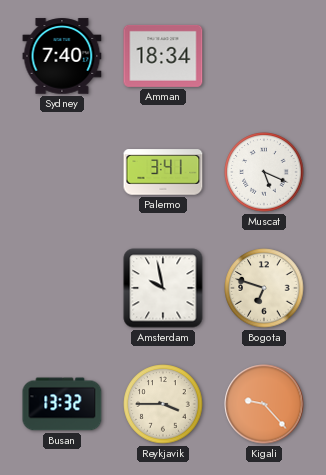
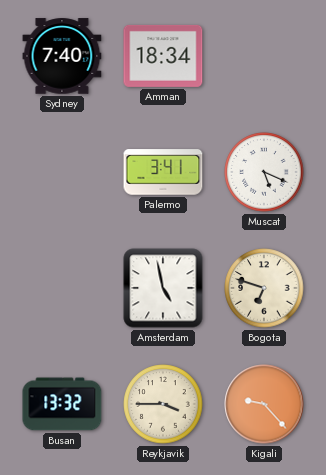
Amsterdam: 9:58 -> 4:58 (163, 288)
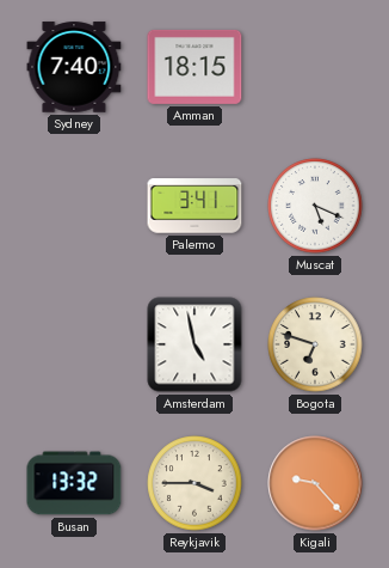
Amman: 18:34 -> 18:15 (194, 67)
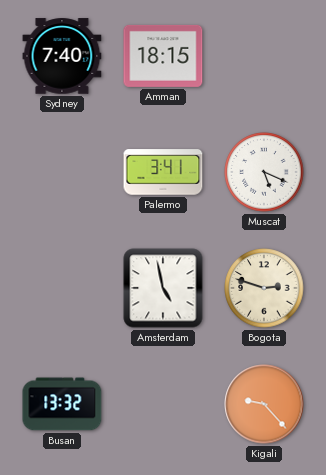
Bogota: 6:48 -> 2:48 (264, 288)
Reykjavik: 3:45 -> none (194, 483)
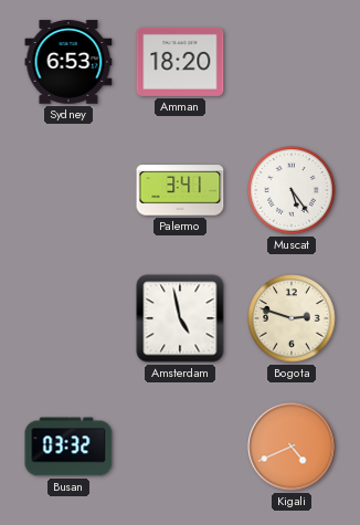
Sydney: 7:40 -> 6:53 (68, 62)
Amman: 18:15 -> 18:20 (180, 62)
Muscat: 5:19 -> 5:24 (292, 190)
Busan: 13:32 -> 03:32 (68, 447)
Kigali: 9:23 -> 4:41 (292, 447)
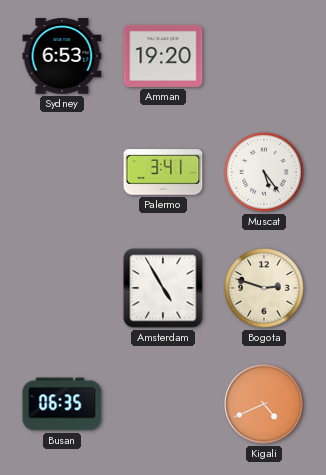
Amman: 18:20 -> 19:20 (163, 56)
Amsterdam: 4:58 -> 4:55 (163, 288)
Busan: 03:32 -> 06:35 (62, 404)
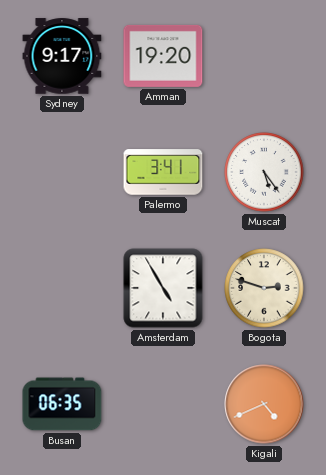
Sydney: 6:53 -> 9:17 (62, 56)
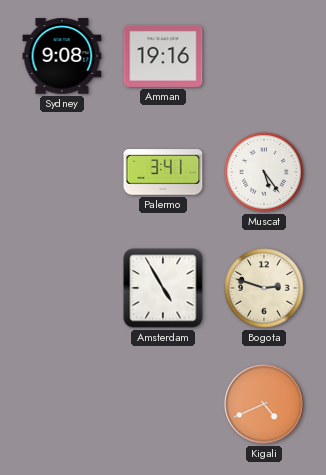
Sydney: 9:17 -> 9:08 (62, 56)
Amman: 19:20 -> 19:16 (163, 56)
Busan: 06:35 -> none (62, 404)
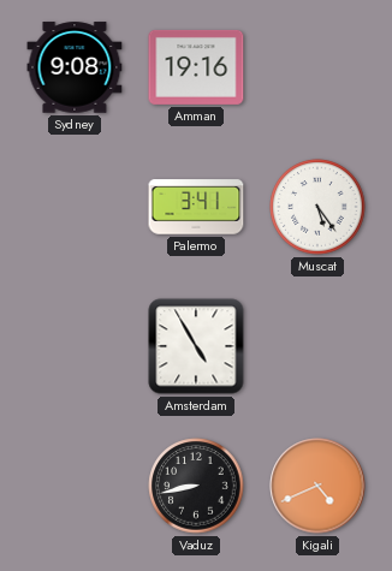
Bogota: 2:48 -> none (264, 288)
Vaduz: none -> 8:43 (196, 486)
